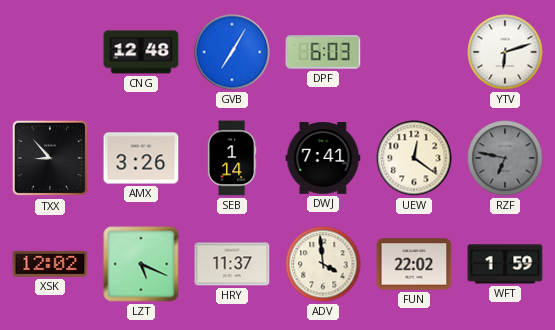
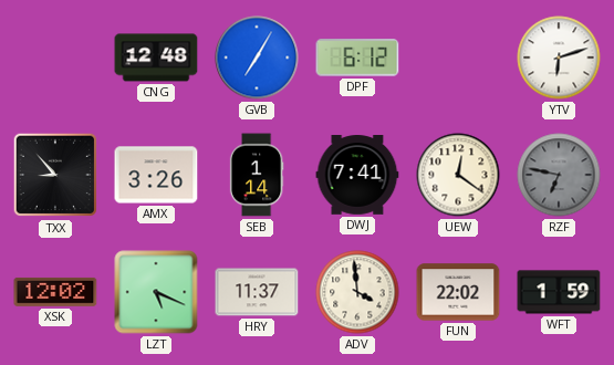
DPF: 6:03 -> 6:12 (357, 58)
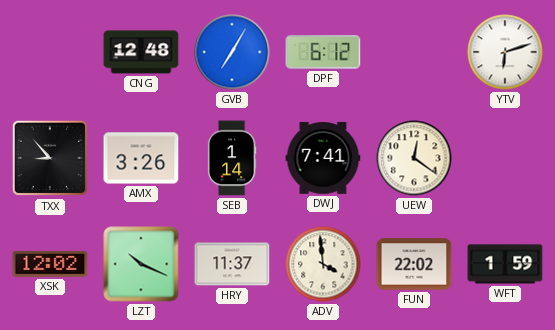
RZF: 6:47 -> none (559, 175)
LZT: 5:19 -> 10:19 (141, 264)
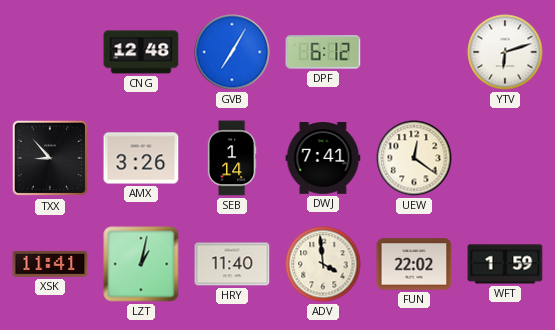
XSK: 12:02 -> 11:41 (50, 264)
LZT: 10:19 -> 1:02 (141, 264)
HRY: 11:37 -> 11:40 (232, 264)
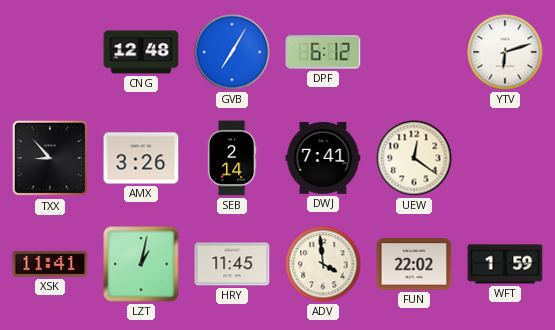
SEB: 1:14 -> 2:14 (232, 158)
HRY: 11:40 -> 11:45 (232, 264)
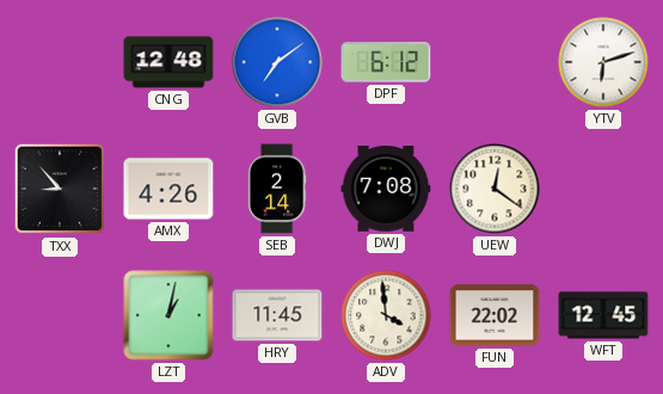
GVB: 7:05 -> 7:09 (277, 62)
AMX: 3:26 -> 4:26 (168, 189)
DWJ: 7:41 -> 7:08 (386, 190)
XSK: 11:41 -> none (50, 264)
WFT: 1:59 -> 12:45 (603, 315)
